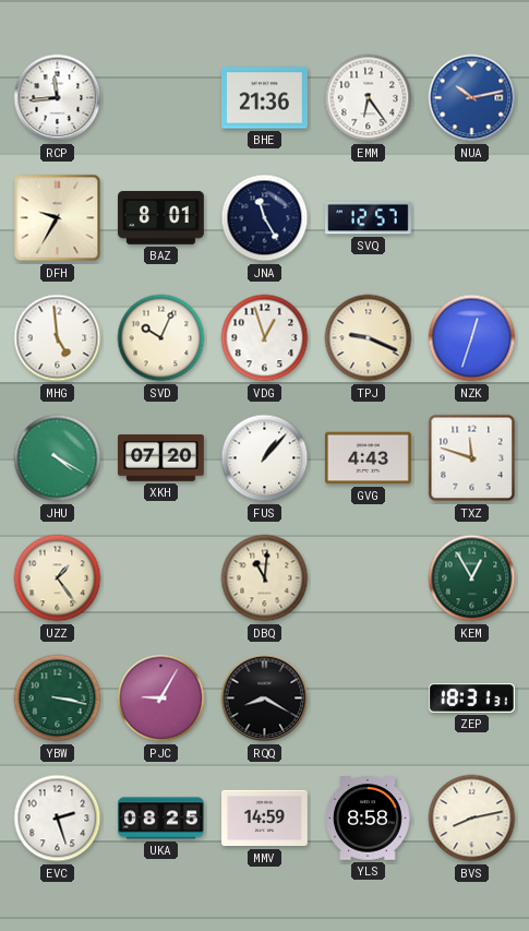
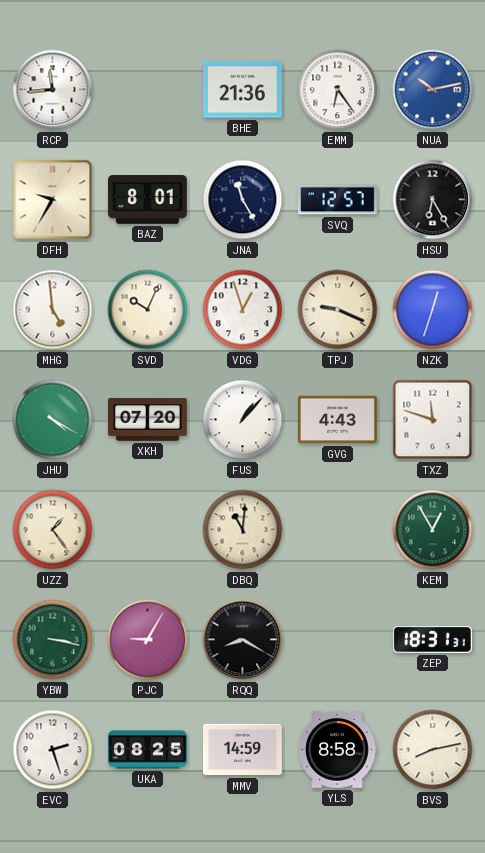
HSU: none -> 6:25 (433, 200)
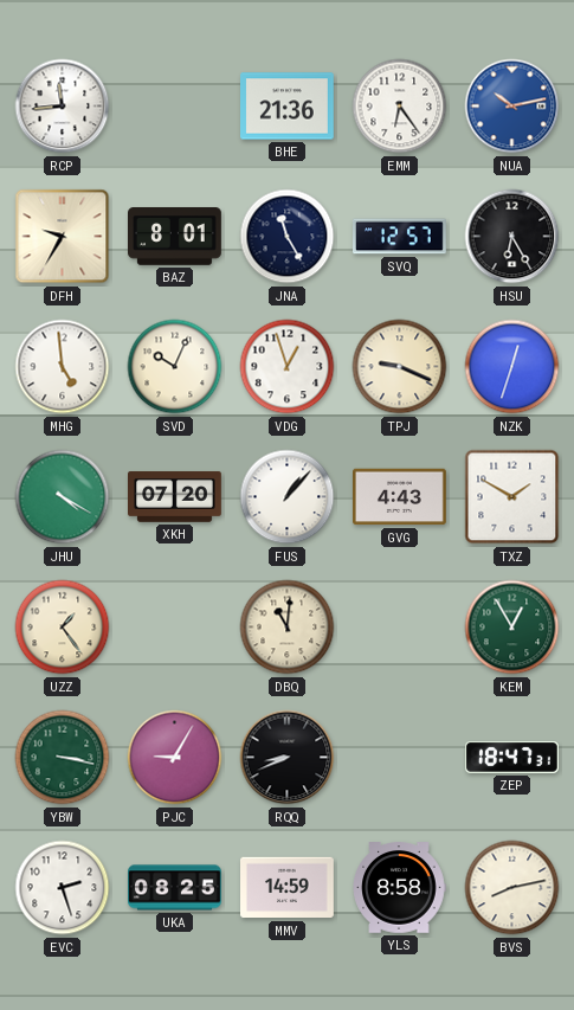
TXZ: 11:48 -> 1:50 (512, 497)
RQQ: 8:20 -> 8:41 (288, 758)
ZEP: 18:31 -> 18:47 (512, 758)
